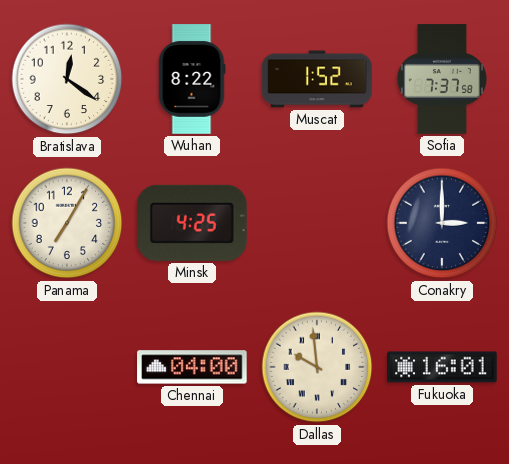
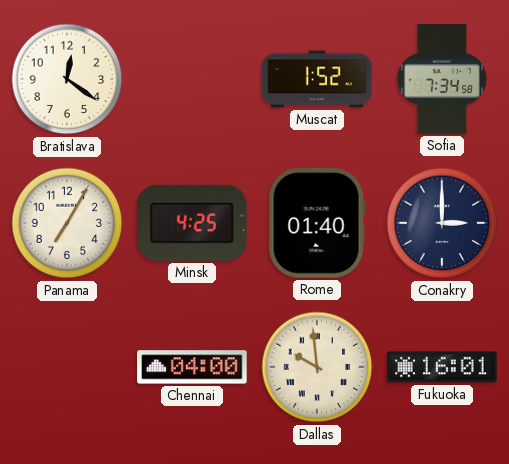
Wuhan: 8:22 -> none (192, 79)
Sofia: 7:37 -> 7:34 (442, 79)
Rome: none -> 01:40 (317, 224)
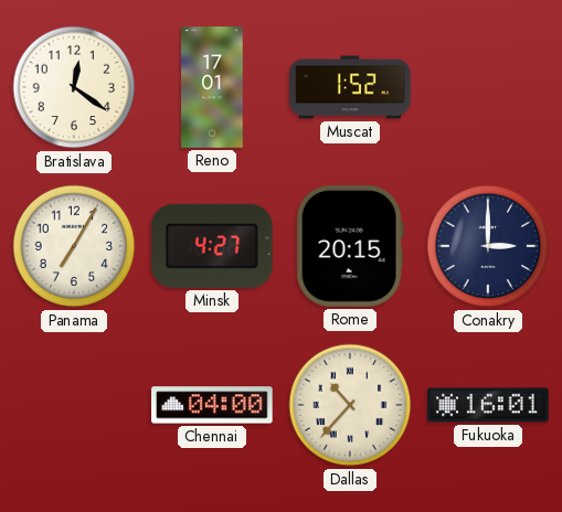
Reno: none -> 17:01 (212, 87)
Sofia: 7:34 -> none (442, 79)
Minsk: 4:25 -> 4:27 (213, 246)
Rome: 01:40 -> 20:15 (350, 247)
Dallas: 9:59 -> 10:37 (350, 405)
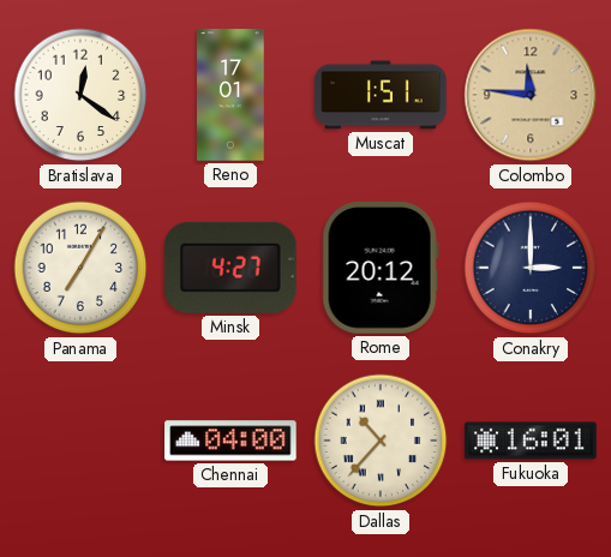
Muscat: 1:52 -> 1:51 (381, 95)
Colombo: none -> 11:46 (531, 95)
Rome: 20:15 -> 20:12 (381, 269)
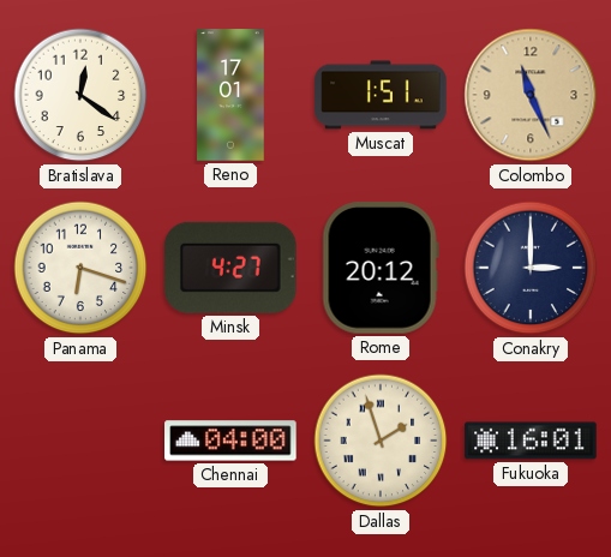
Colombo: 11:46 -> 11:26 (531, 95)
Panama: 7:05 -> 6:18 (80, 268)
Dallas: 10:37 -> 1:57 (381, 441)
